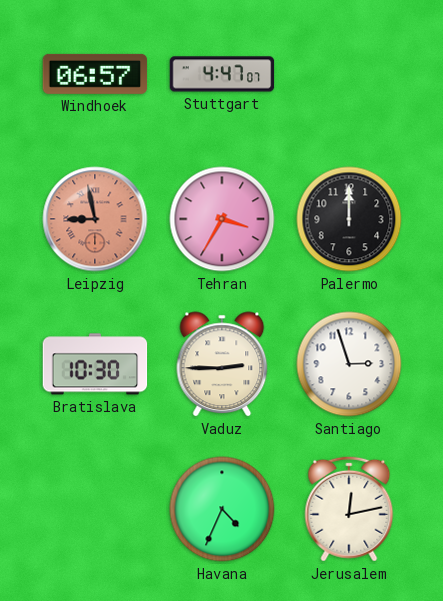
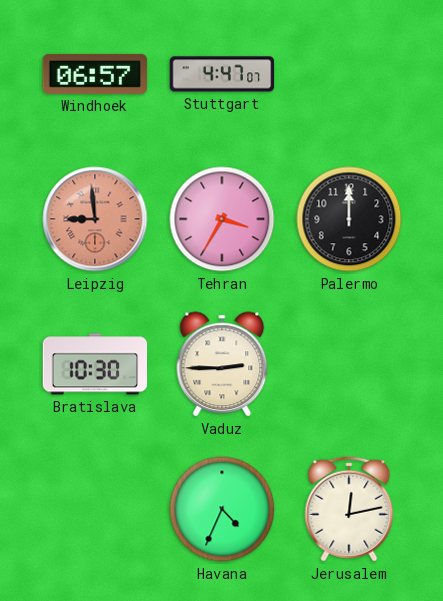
Leipzig: 8:58 -> 8:59 (95, 219)
Santiago: 2:57 -> none (349, 364)
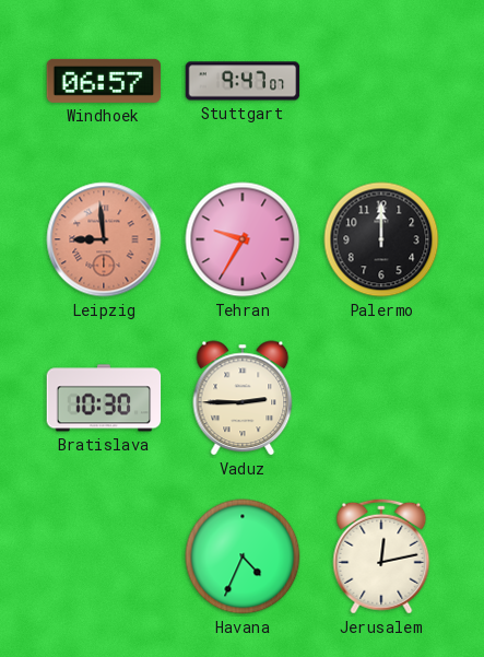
Stuttgart: 4:47 -> 9:47 (243, 81)
Tehran: 3:35 -> 9:35 (243, 239)
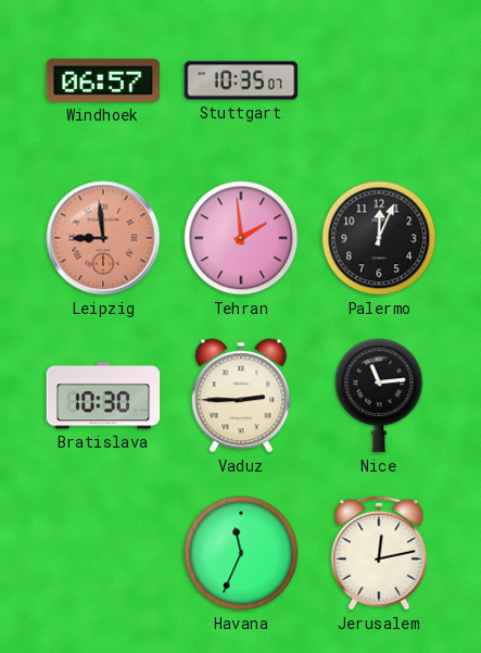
Stuttgart: 9:47 -> 10:35 (241, 80)
Tehran: 9:35 -> 1:59 (241, 238)
Palermo: 12:00 -> 12:04 (379, 238)
Nice: none -> 11:14 (379, 395)
Havana: 4:34 -> 11:34 (241, 553)
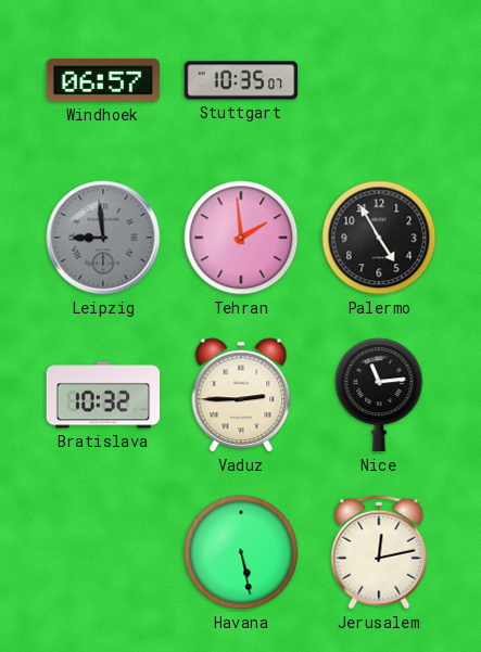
Leipzig dial: salmon -> grey (103, 238)
Palermo: 12:04 -> 4:55 (379, 238)
Bratislava: 10:30 -> 10:32 (103, 395)
Havana: 11:34 -> 5:28 (241, 552)
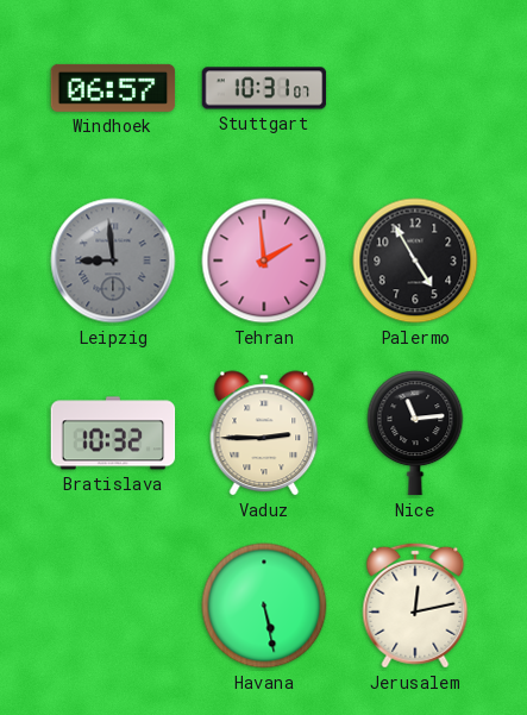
Stuttgart: 10:35 -> 10:31 (264, 88)
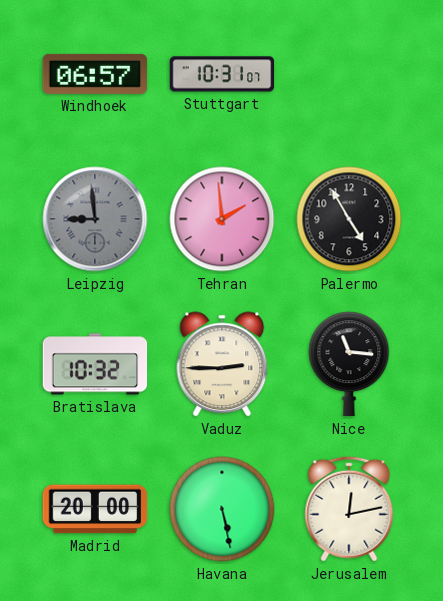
Nice: 11:14 -> 11:16 (349, 364)
Madrid: none -> 20:00 (95, 509)
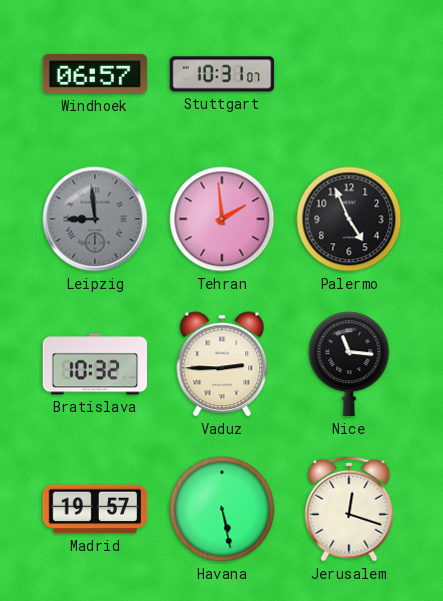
Palermo: 4:55 -> 4:56 (349, 219)
Madrid: 20:00 -> 19:57 (95, 509)
Jerusalem: 12:13 -> 12:18 (349, 509)
